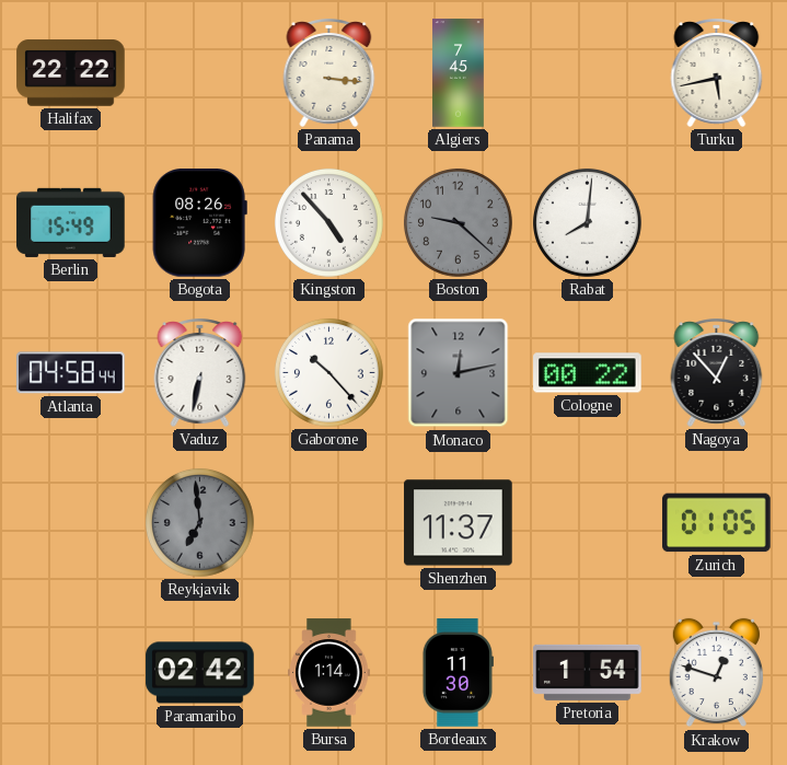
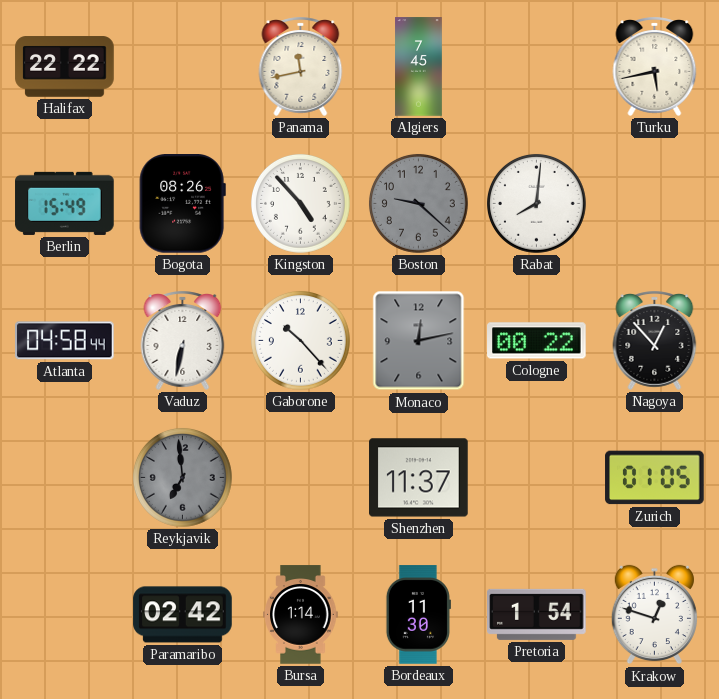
Panama: 3:16 -> 11:43 (301, 66)
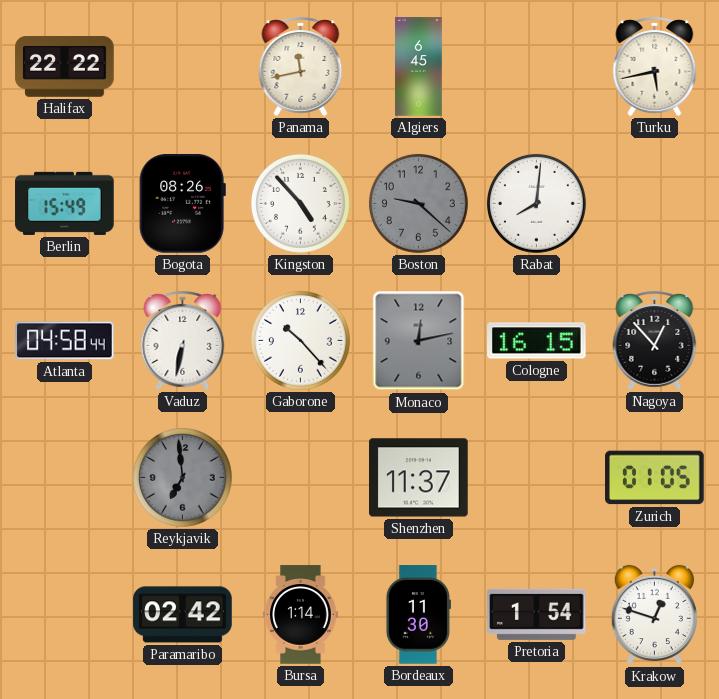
Algiers: 7:45 -> 6:45 (419, 67)
Cologne: 00:22 -> 16:15 (537, 341)
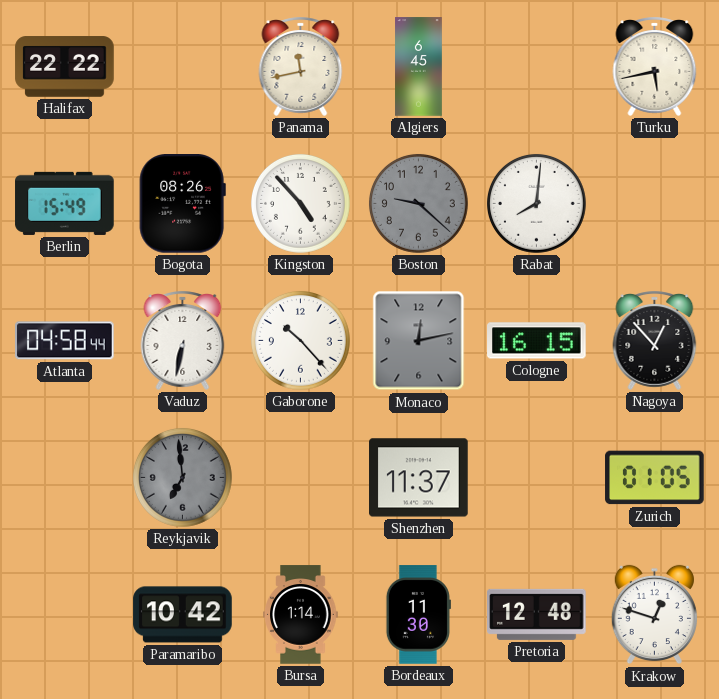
Paramaribo: 02:42 -> 10:42 (183, 615)
Pretoria: 1:54 -> 12:48 (537, 614)
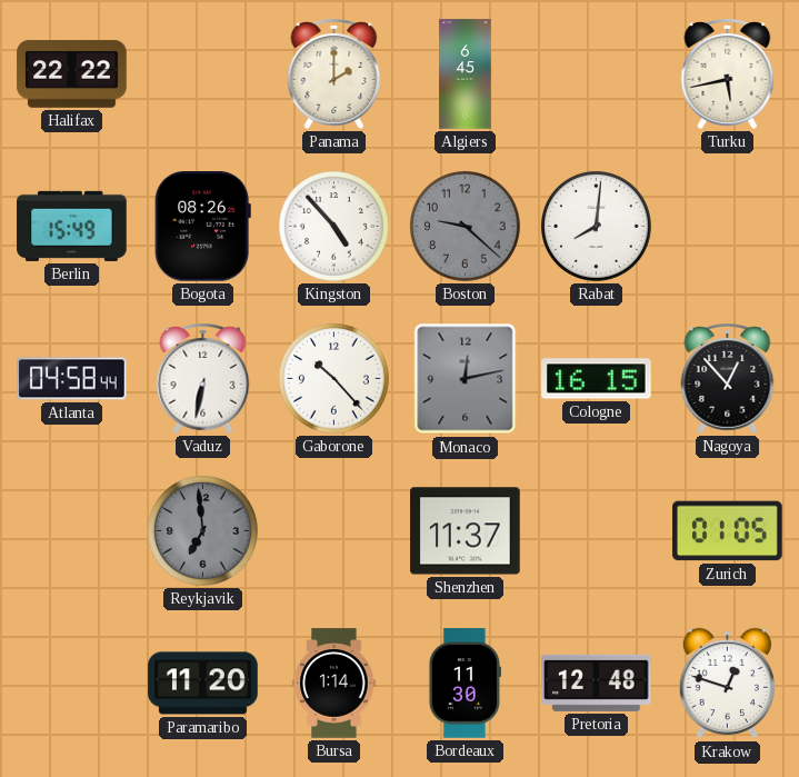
Panama: 11:43 -> 2:00 (334, 73)
Paramaribo: 10:42 -> 11:20 (203, 684)
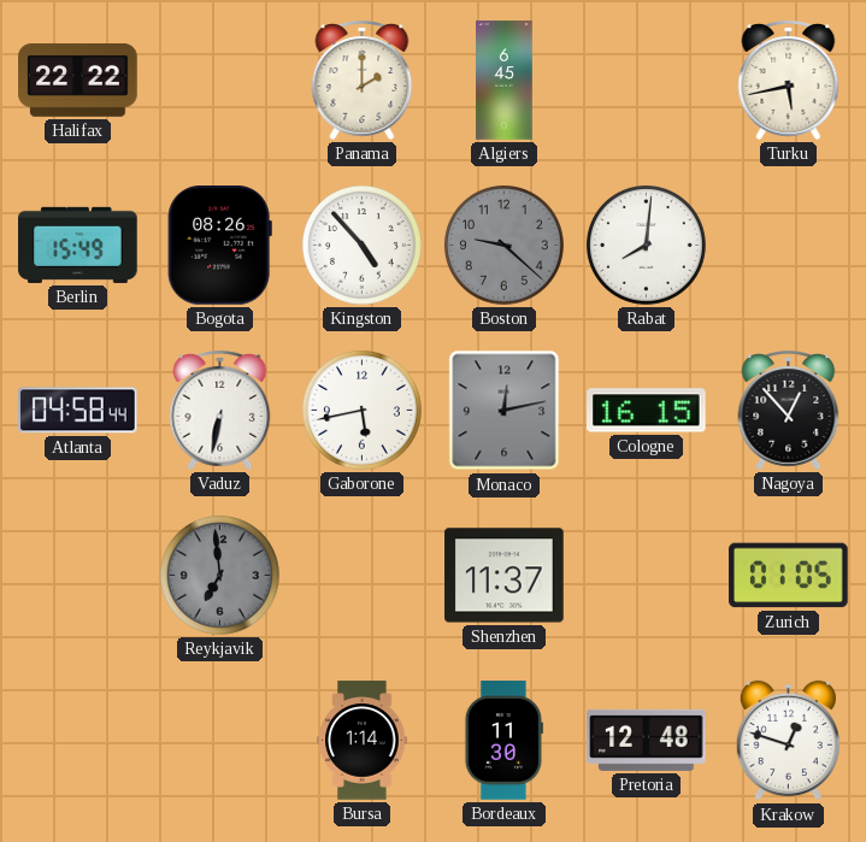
Gaborone: 10:23 -> 5:43 (361, 410)
Paramaribo: 11:20 -> none (203, 684)
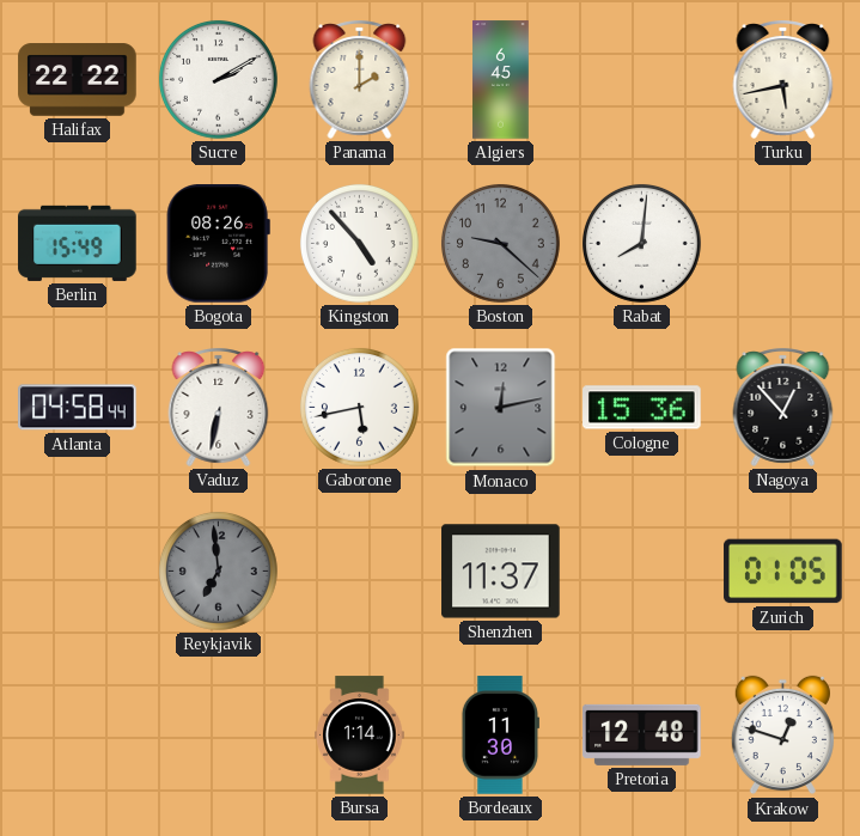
Sucre: none -> 2:10 (218, 79)
Cologne: 16:15 -> 15:36 (642, 408)
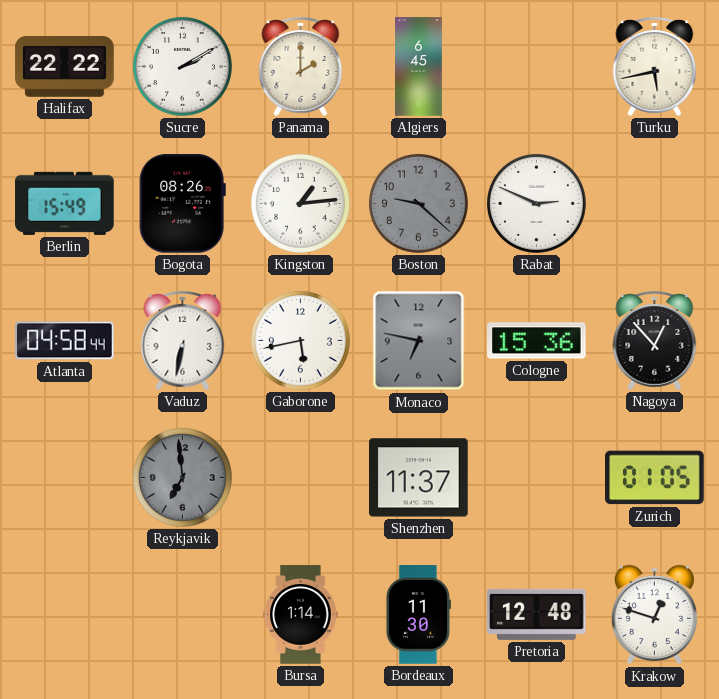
Kingston: 4:53 -> 1:14 (300, 203)
Rabat: 8:01 -> 2:49 (536, 203)
Monaco: 12:13 -> 6:47 (419, 341)
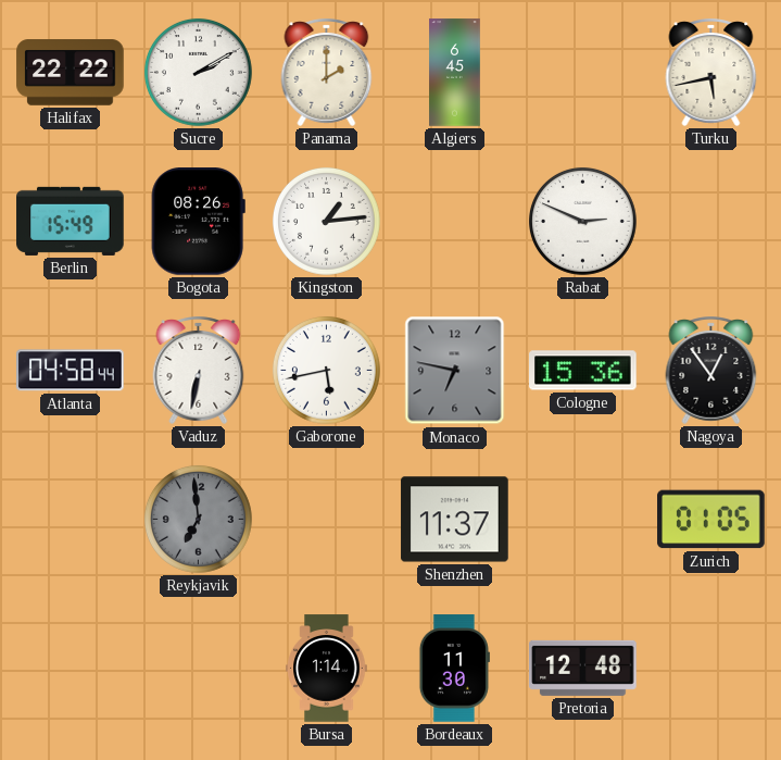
Boston: 9:22 -> none (418, 203)
Nagoya: 12:53 -> 12:54 (711, 370)
Krakow: 12:48 -> none (654, 615)
